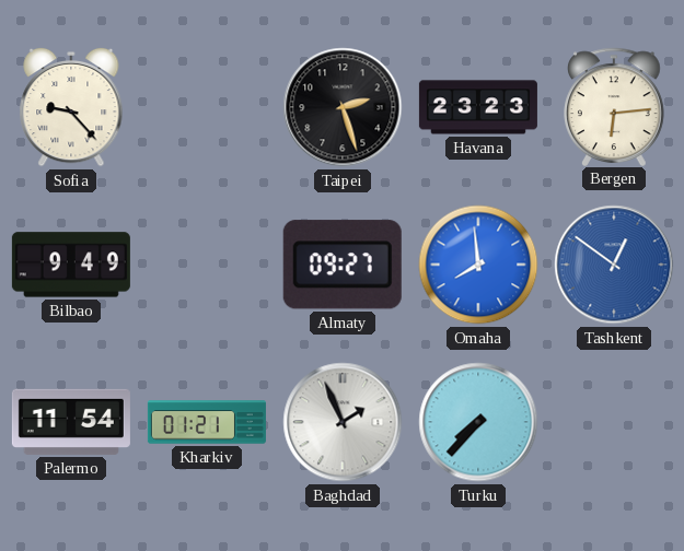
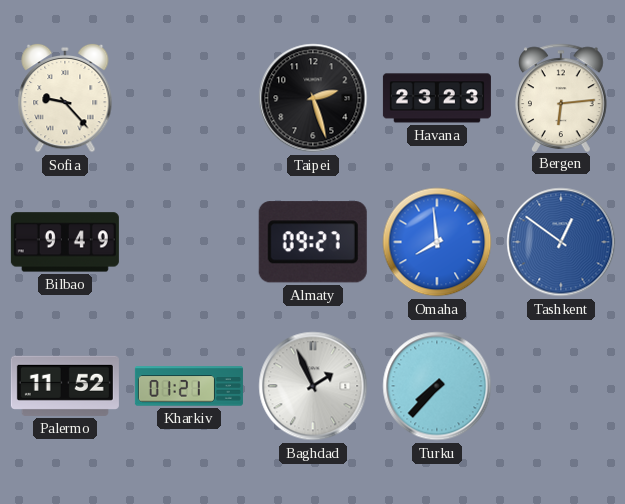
Palermo: 11:54 -> 11:52 (65, 386)
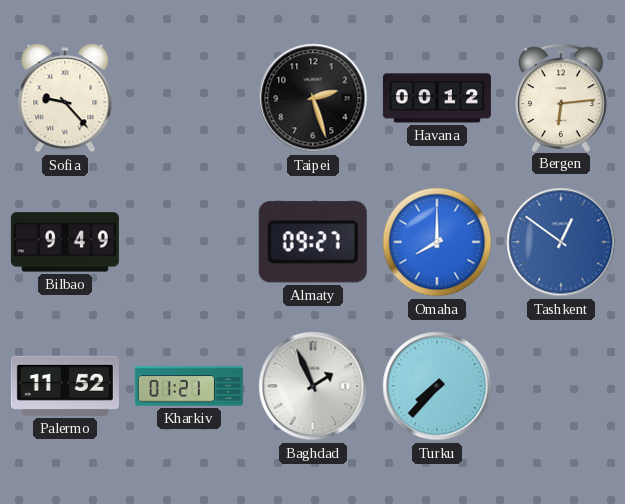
Havana: 23:23 -> 00:12 (437, 98)
Omaha: 7:59 -> 8:00 (437, 242)
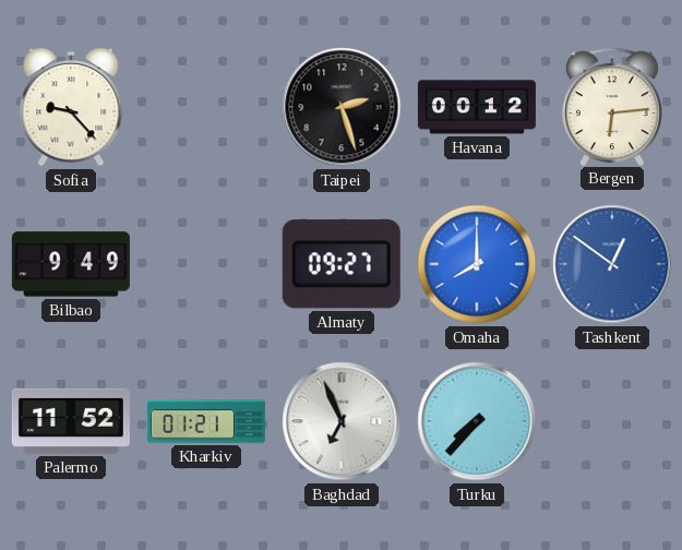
Baghdad: 1:56 -> 6:56 (342, 421)
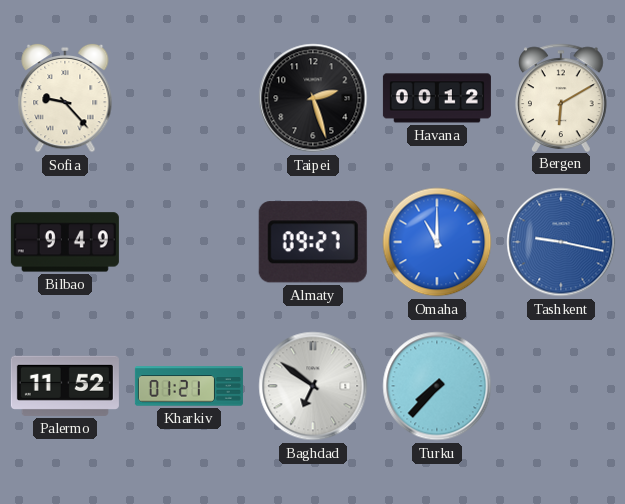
Bergen: 6:14 -> 6:10 (562, 97)
Omaha: 8:00 -> 11:00 (437, 242)
Tashkent: 12:51 -> 9:17 (561, 242)
Baghdad: 6:56 -> 6:51 (313, 386)
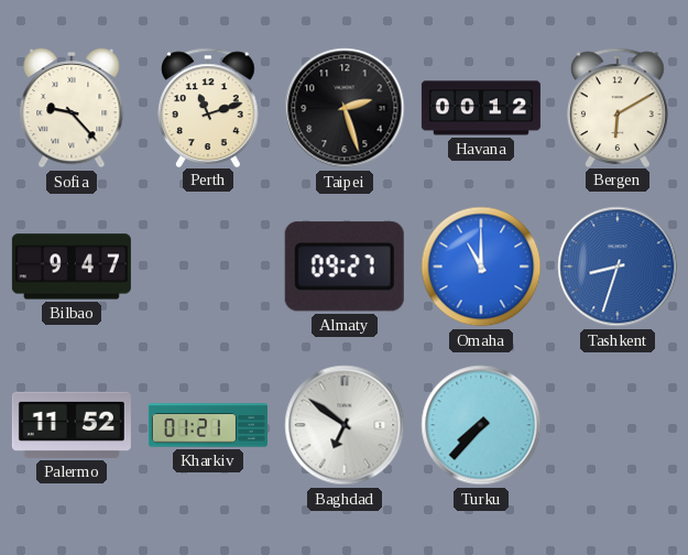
Perth: none -> 11:12 (209, 107)
Bilbao: 9:49 -> 9:47 (72, 266)
Tashkent: 9:17 -> 8:33 (618, 266)
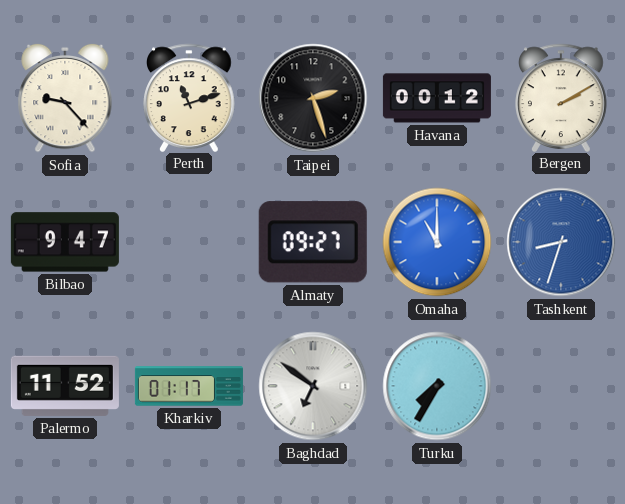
Bergen: 6:10 -> 2:10 (562, 97)
Kharkiv: 01:21 -> 01:17 (189, 386)
Turku: 7:37 -> 7:35 (437, 386)
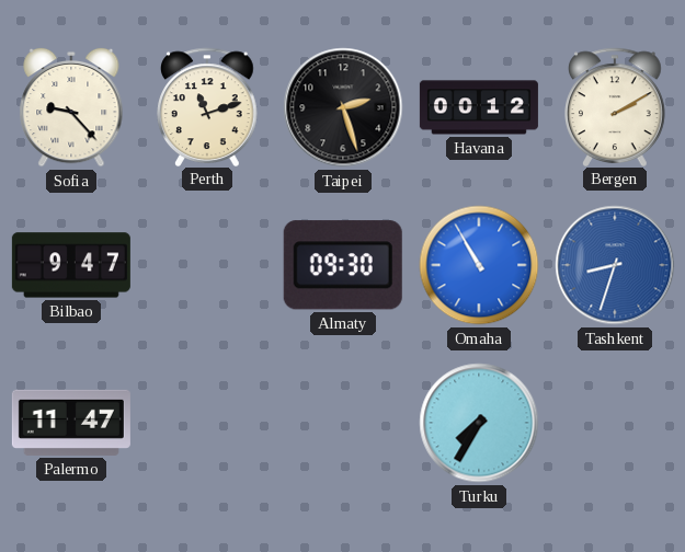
Almaty: 09:27 -> 09:30 (343, 265)
Omaha: 11:00 -> 10:55 (479, 265)
Palermo: 11:52 -> 11:47 (71, 423)
Kharkiv: 01:17 -> none (189, 386)
Baghdad: 6:51 -> none (313, 386)
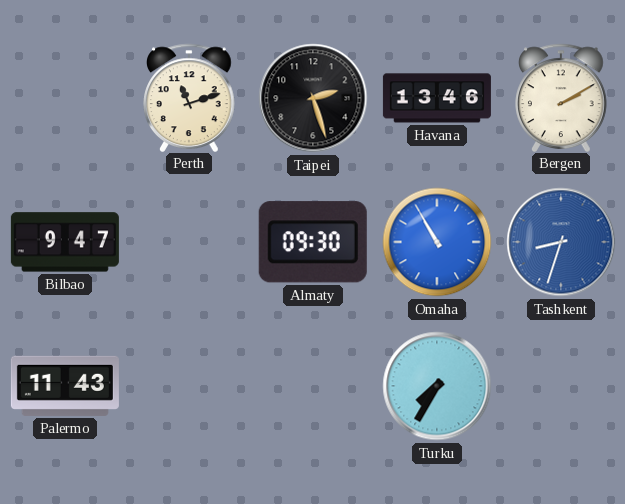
Sofia: 9:23 -> none (71, 107)
Havana: 00:12 -> 13:46 (437, 98)
Palermo: 11:47 -> 11:43 (65, 386)
